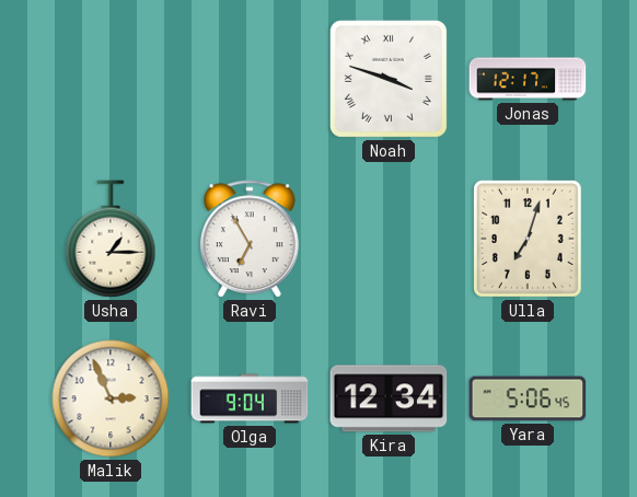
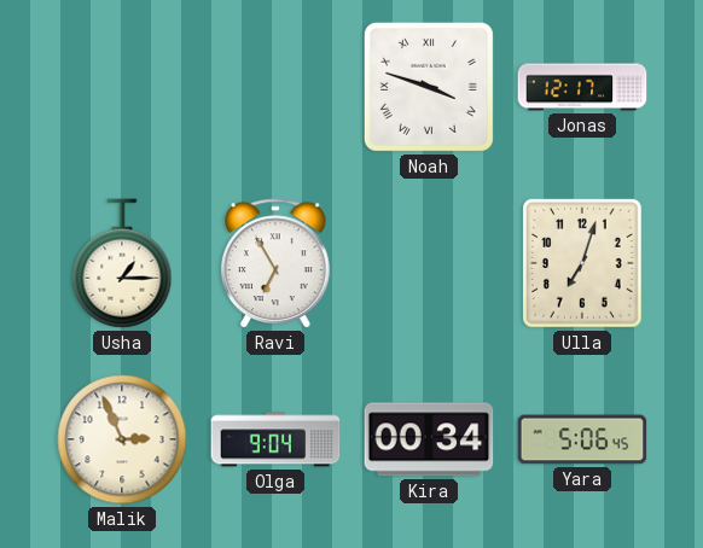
Kira: 12:34 -> 00:34 (429, 439)
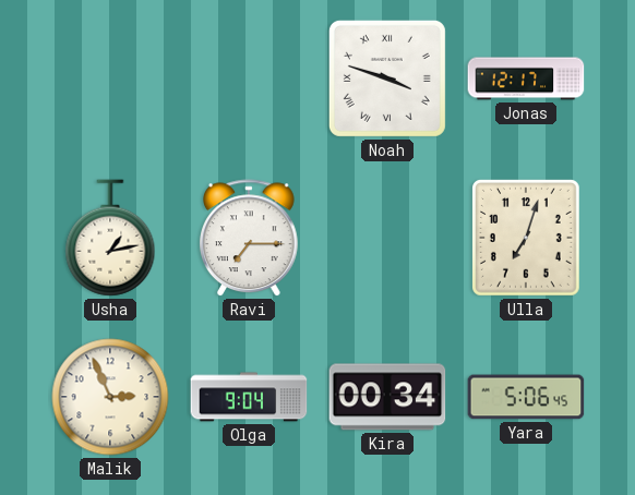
Usha: 1:15 -> 1:13 (110, 238)
Ravi: 6:55 -> 7:15 (250, 239)
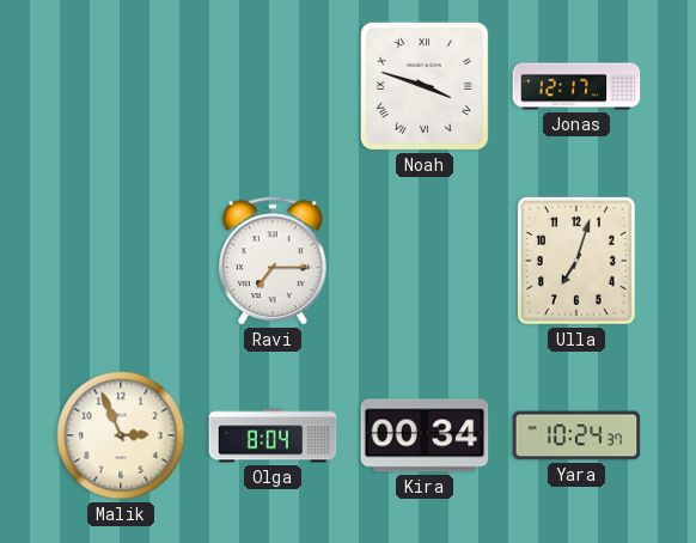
Usha: 1:13 -> none (110, 238)
Olga: 9:04 -> 8:04 (273, 435)
Yara: 5:06 -> 10:24 (576, 435)
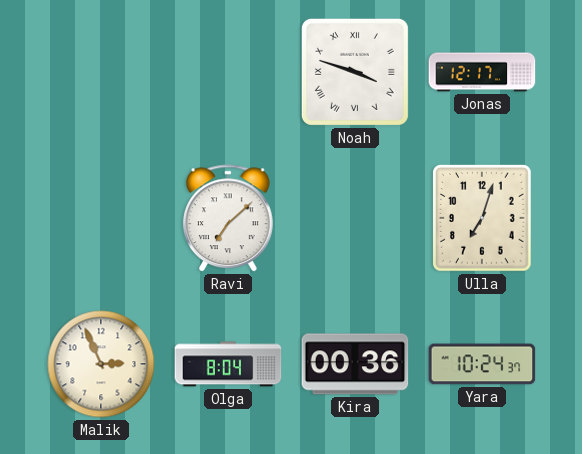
Ravi: 7:15 -> 7:08 (229, 219)
Kira: 00:34 -> 00:36 (355, 364)
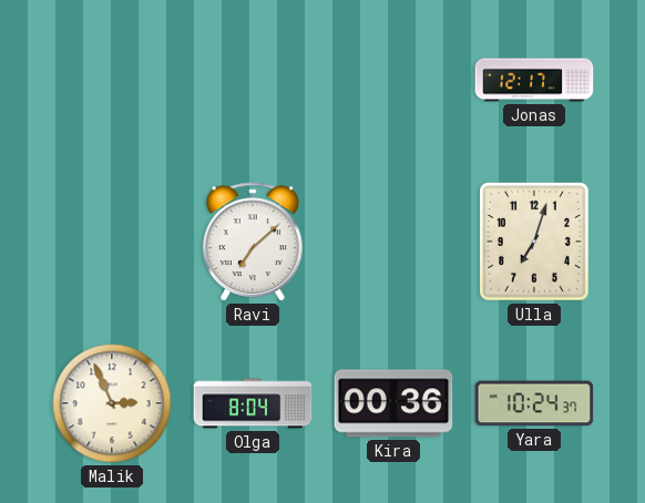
Noah: 3:48 -> none (355, 72)
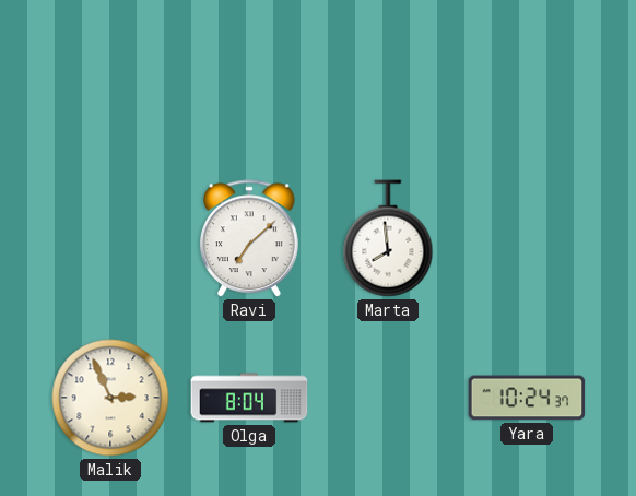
Jonas: 12:17 -> none (534, 80)
Marta: none -> 7:59 (388, 238)
Ulla: 7:03 -> none (535, 243)
Kira: 00:36 -> none (393, 403)
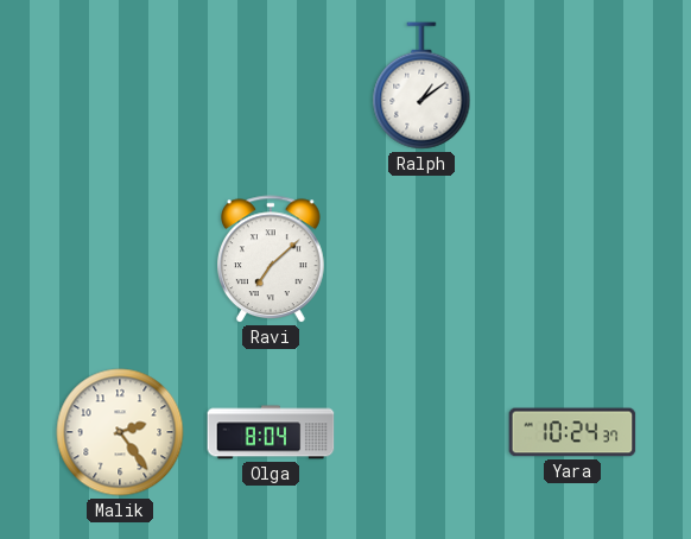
Ralph: none -> 1:09 (421, 85)
Marta: 7:59 -> none (388, 238)
Malik: 2:56 -> 2:24 (120, 432)
